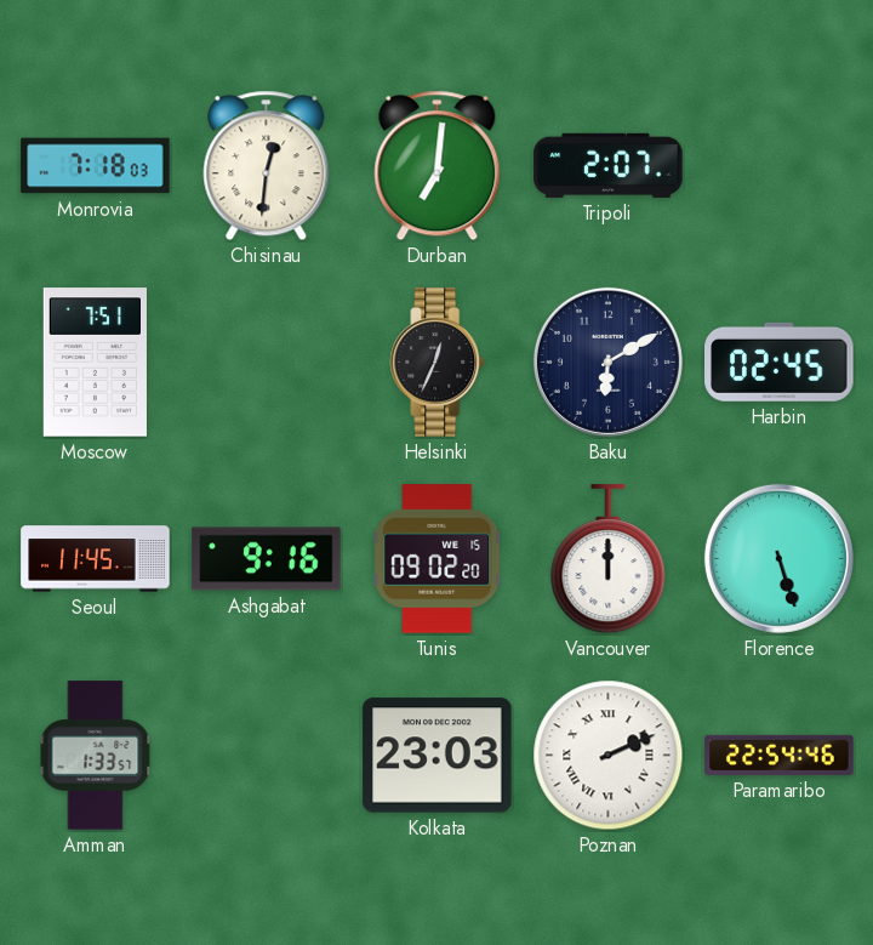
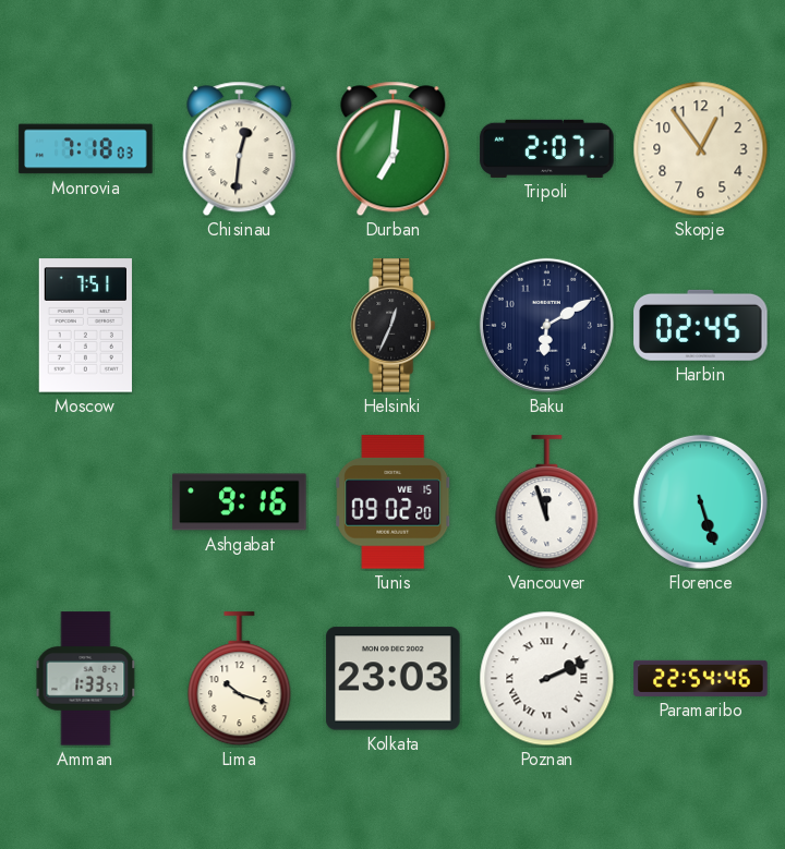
Skopje: none -> 12:54 (701, 149)
Seoul: 11:45 -> none (96, 559)
Vancouver: 12:00 -> 11:57 (547, 502)
Lima: none -> 10:18 (240, 679)
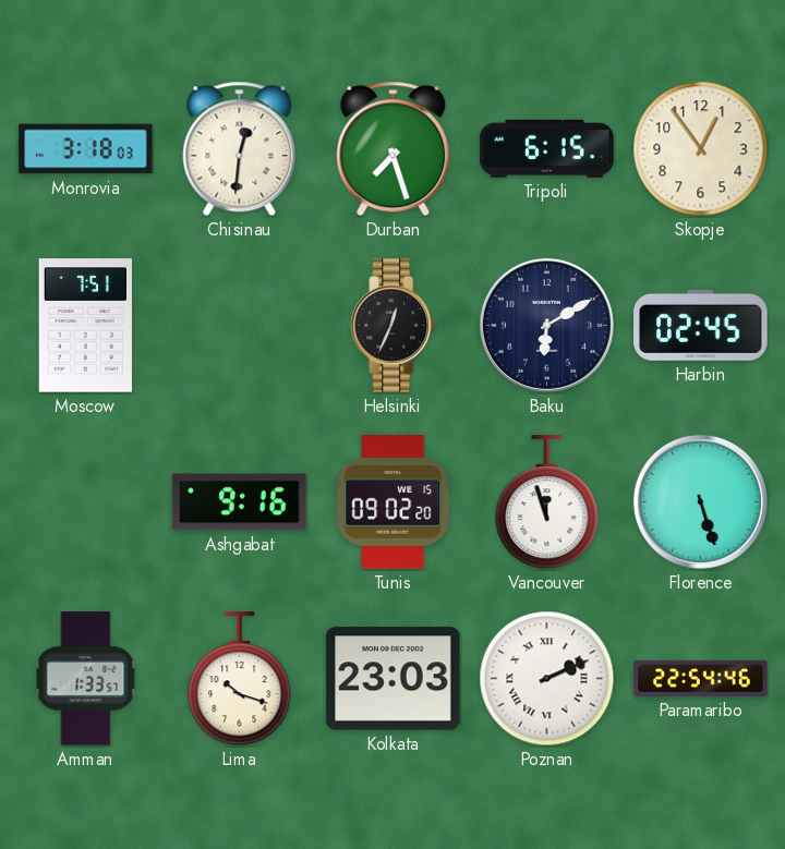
Monrovia: 7:18 -> 3:18 (86, 149)
Durban: 7:01 -> 7:27 (394, 149)
Tripoli: 2:07 -> 6:15 (547, 148)
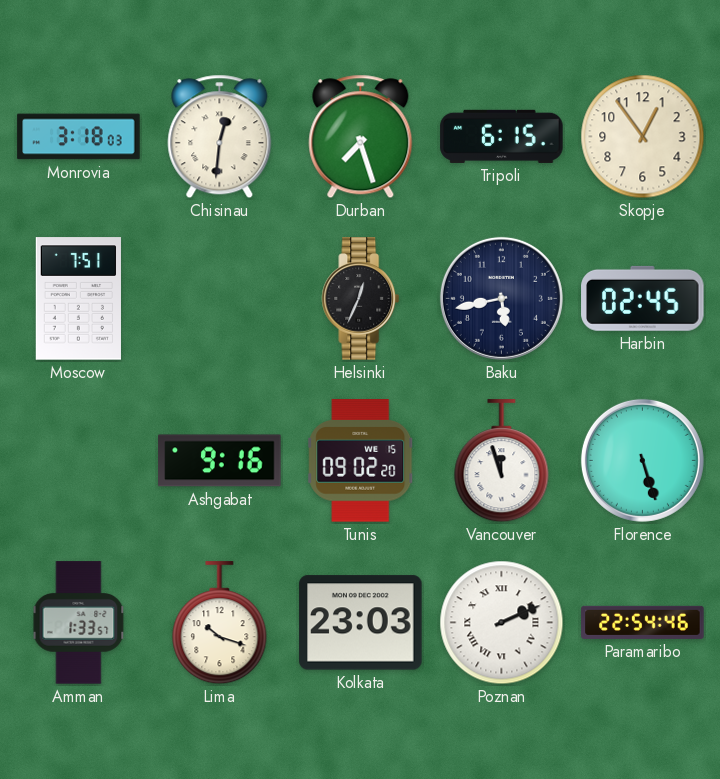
Baku: 6:10 -> 5:43 (501, 298)
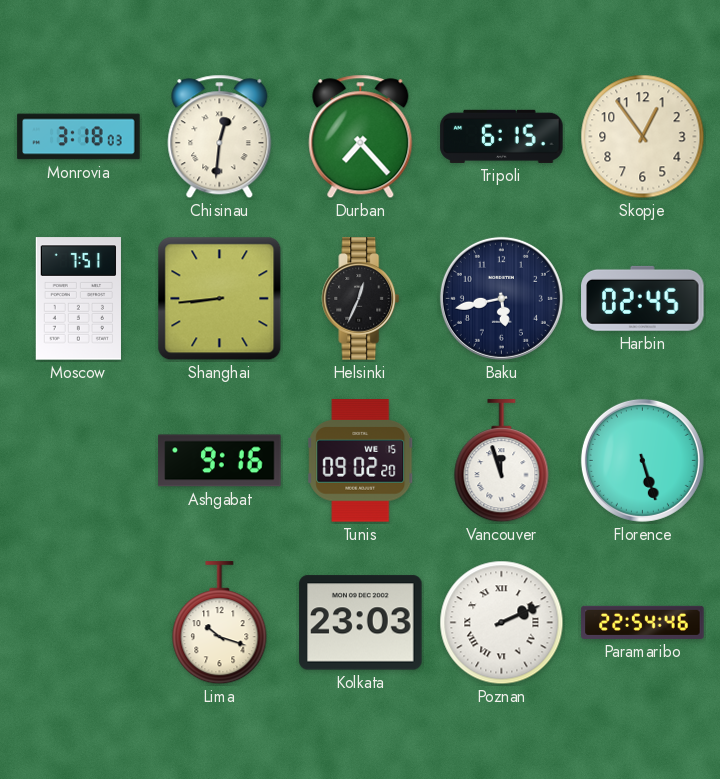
Durban: 7:27 -> 7:23 (361, 137)
Shanghai: none -> 8:44 (220, 299)
Amman: 1:33 -> none (79, 623)
